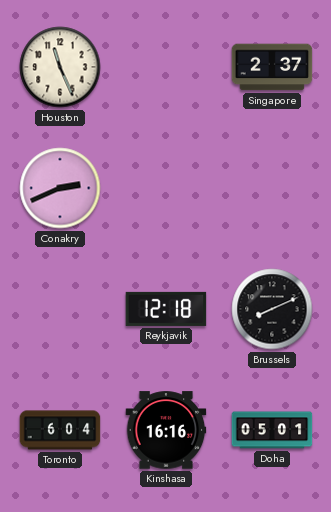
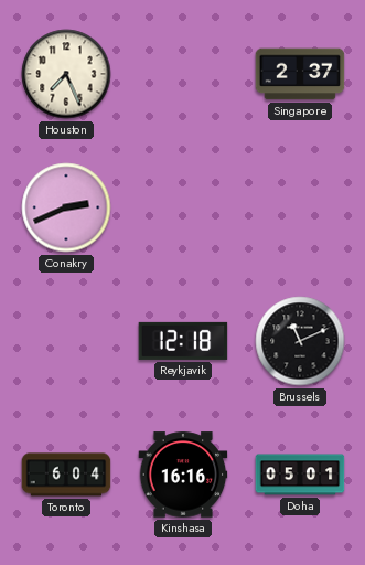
Houston: 11:26 -> 7:26 (66, 74)
Brussels: 8:11 -> 11:11 (300, 341)
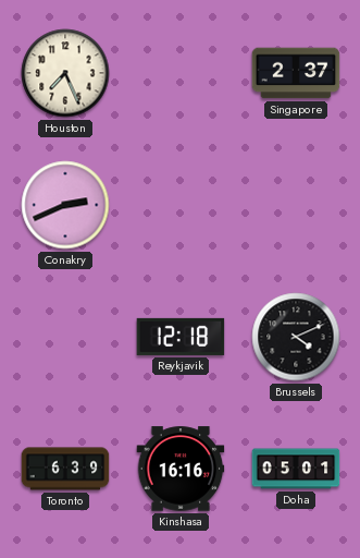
Brussels: 11:11 -> 4:11 (296, 337)
Toronto: 6:04 -> 6:39 (65, 469)
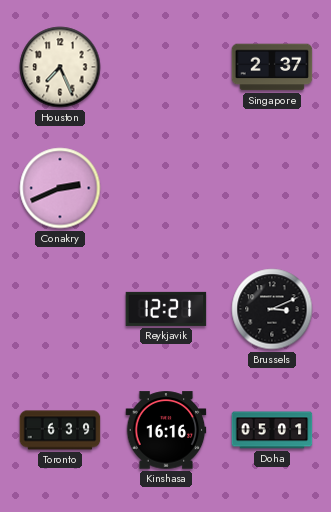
Reykjavik: 12:18 -> 12:21 (166, 309)
Brussels: 4:11 -> 3:11 (272, 309)
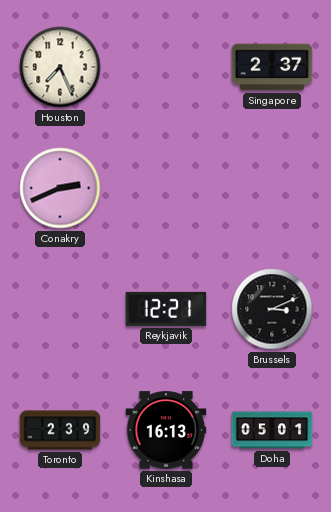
Toronto: 6:39 -> 2:39 (60, 430)
Kinshasa: 16:16 -> 16:13 (166, 430)
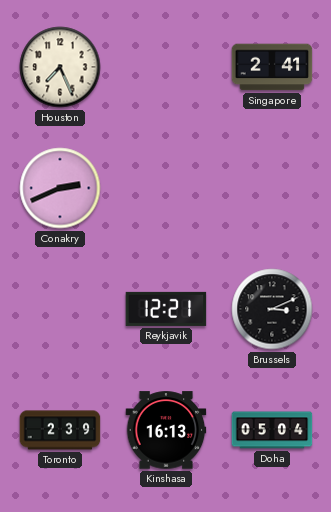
Singapore: 2:37 -> 2:41 (272, 67)
Doha: 05:01 -> 05:04 (272, 430)
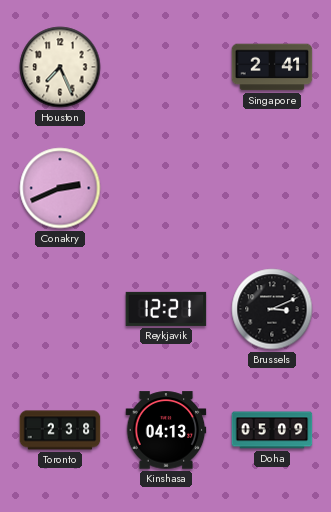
Toronto: 2:39 -> 2:38 (60, 430)
Kinshasa: 16:13 -> 04:13 (166, 430)
Doha: 05:04 -> 05:09 (272, 430)
